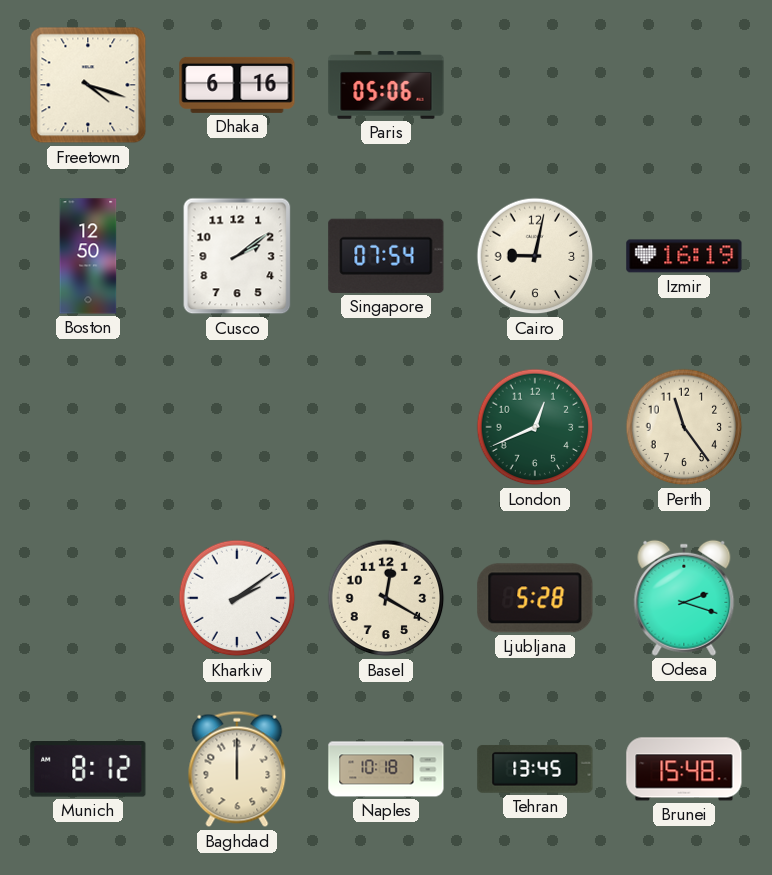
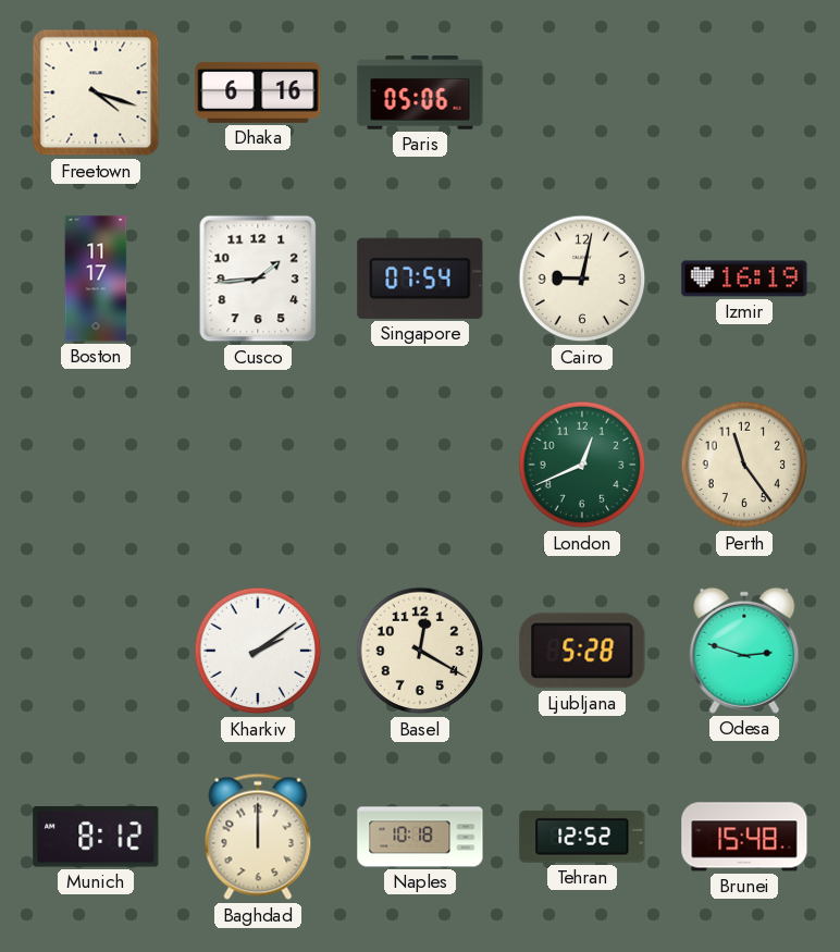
Boston: 12:50 -> 11:17 (96, 279)
Cusco: 2:09 -> 1:44 (258, 279)
Odesa: 2:18 -> 2:48 (744, 651)
Tehran: 13:45 -> 12:52 (582, 837)
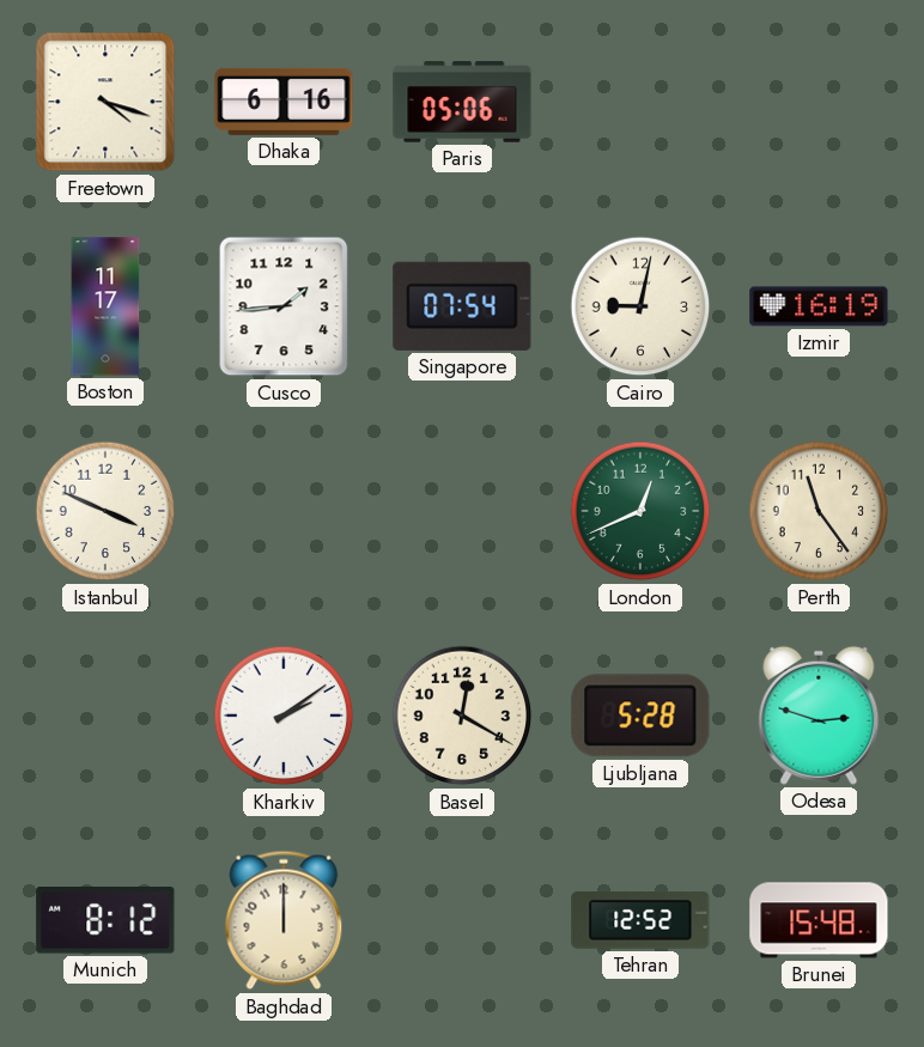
Istanbul: none -> 3:49 (105, 511)
Naples: 10:18 -> none (420, 837)
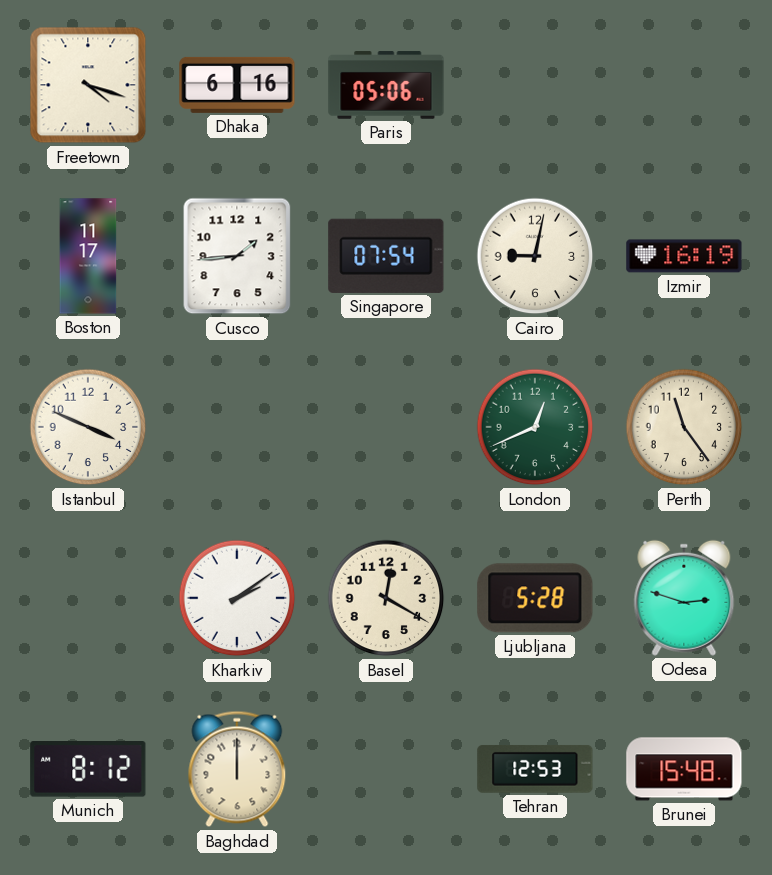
Tehran: 12:52 -> 12:53 (535, 769)
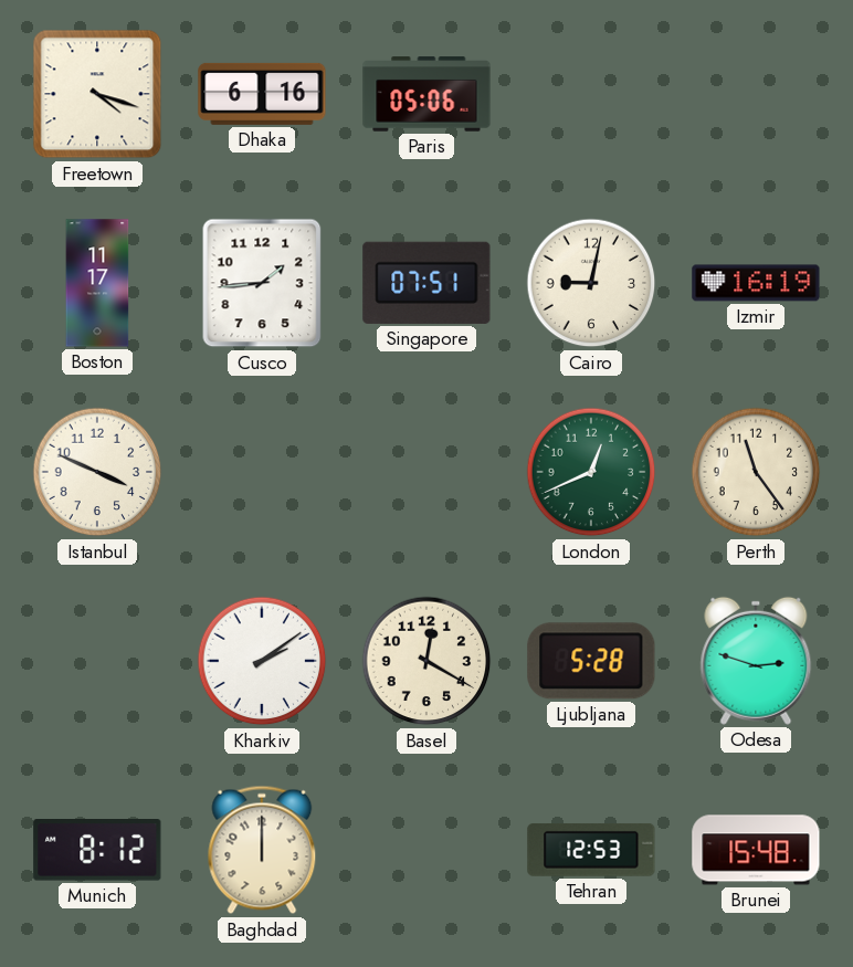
Singapore: 07:54 -> 07:51 (426, 283)
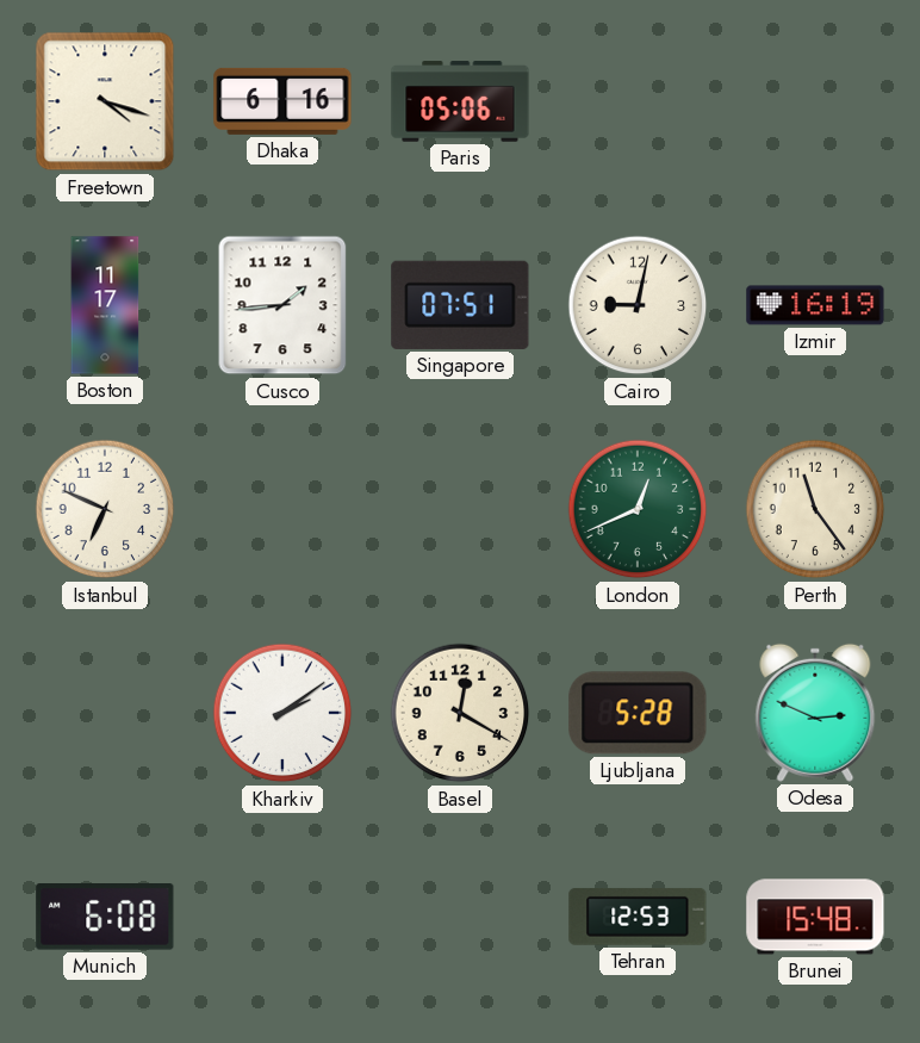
Istanbul: 3:49 -> 6:49 (105, 509)
Odesa: 2:48 -> 2:49 (815, 713)
Munich: 8:12 -> 6:08 (105, 918)
Baghdad: 12:00 -> none (262, 850)
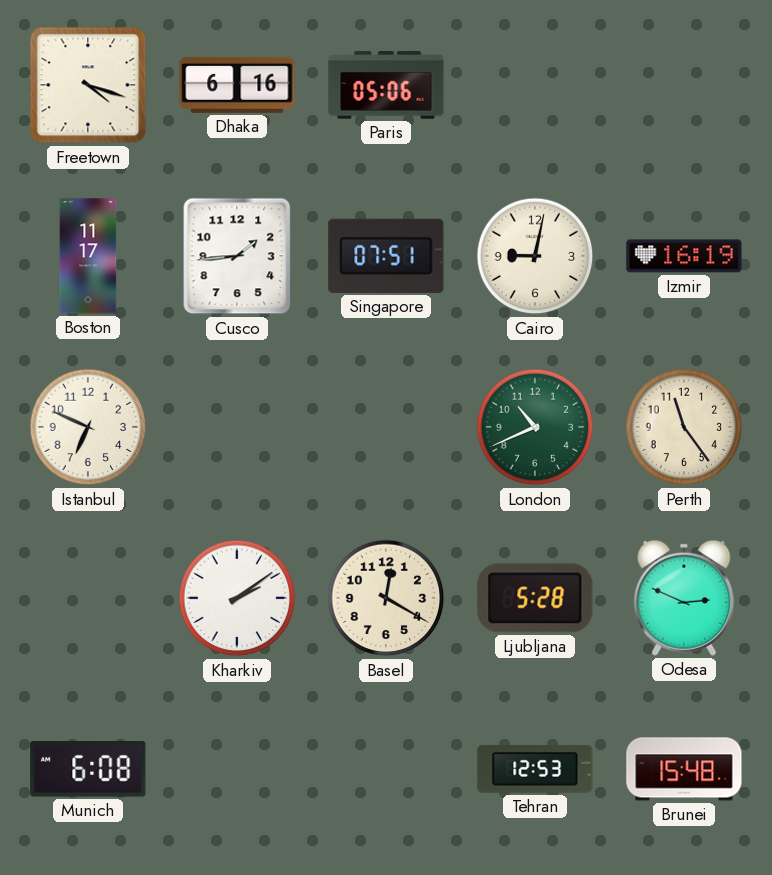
London: 12:41 -> 10:41 (535, 427)
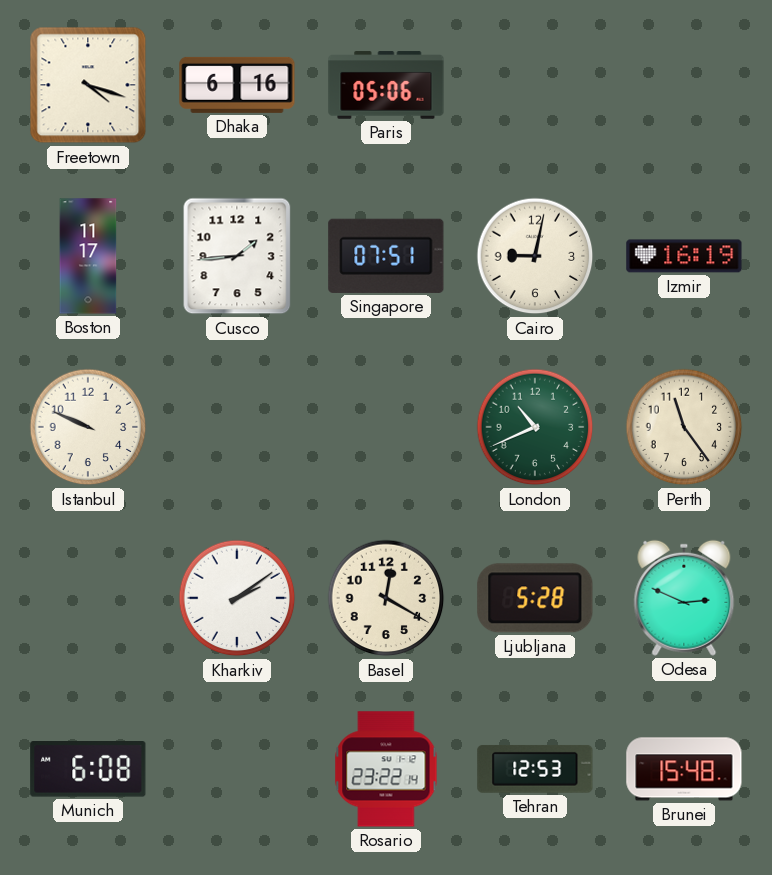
Istanbul: 6:49 -> 9:49 (88, 427)
Rosario: none -> 23:22 (386, 769)
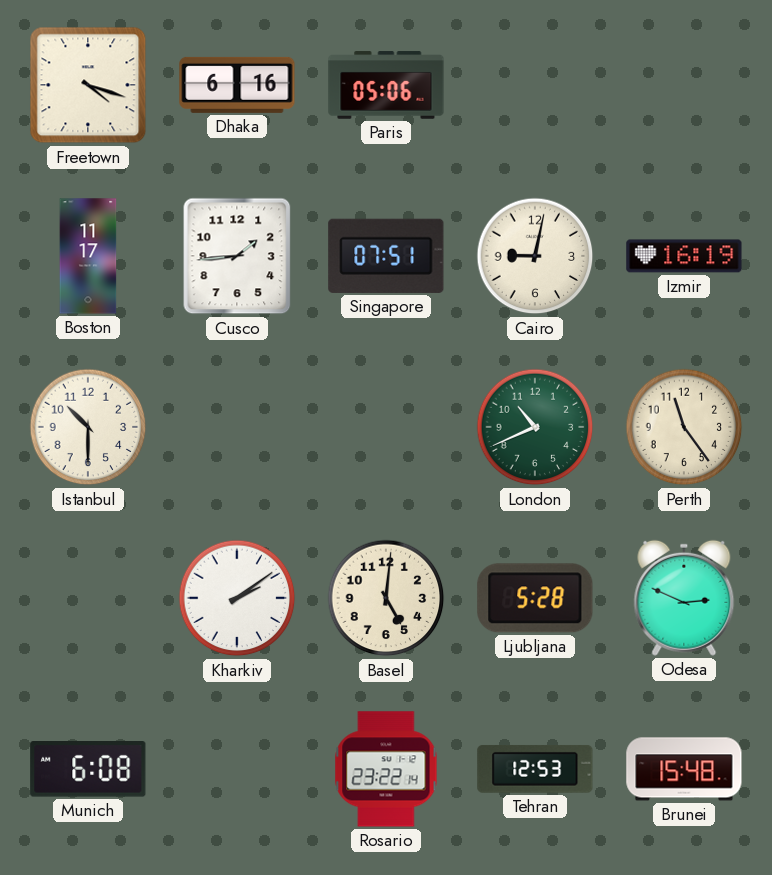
Istanbul: 9:49 -> 10:30 (88, 427)
Basel: 12:20 -> 5:01 (386, 598)
